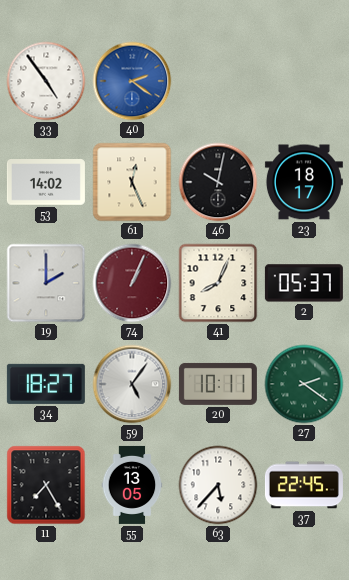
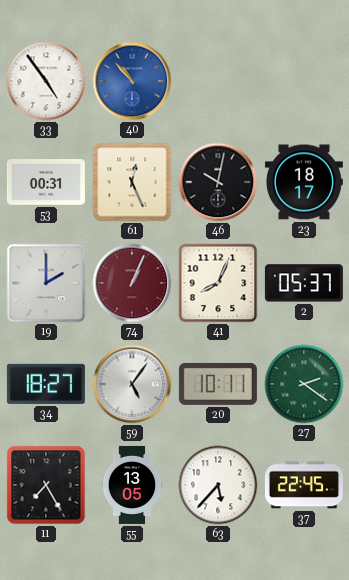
40: 2:21 -> 10:53 (132, 81)
53: 14:02 -> 00:31 (46, 183)
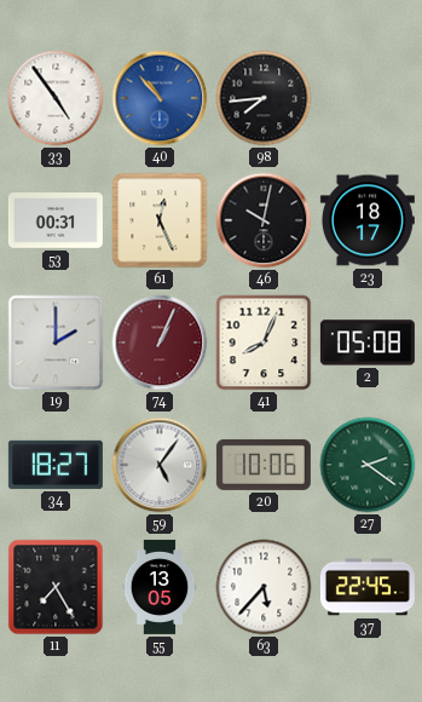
98: none -> 7:44 (264, 98)
2: 05:37 -> 05:08 (368, 343)
20: 10:11 -> 10:06 (264, 465)
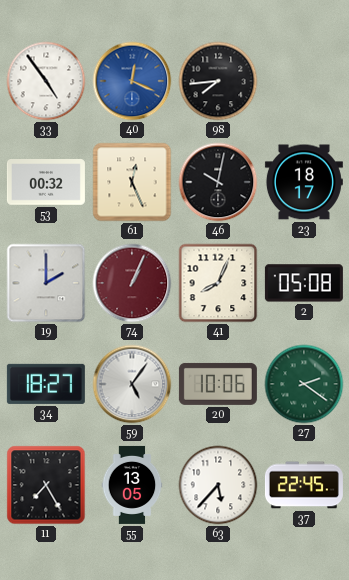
40: 10:53 -> 12:19 (132, 81)
53: 00:31 -> 00:32 (46, 183)
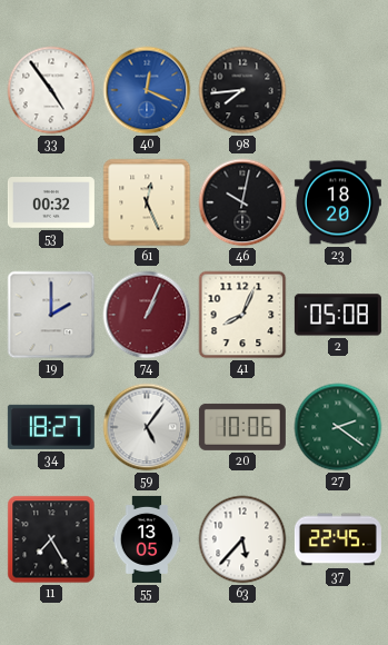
23: 18:17 -> 18:20 (338, 202)
